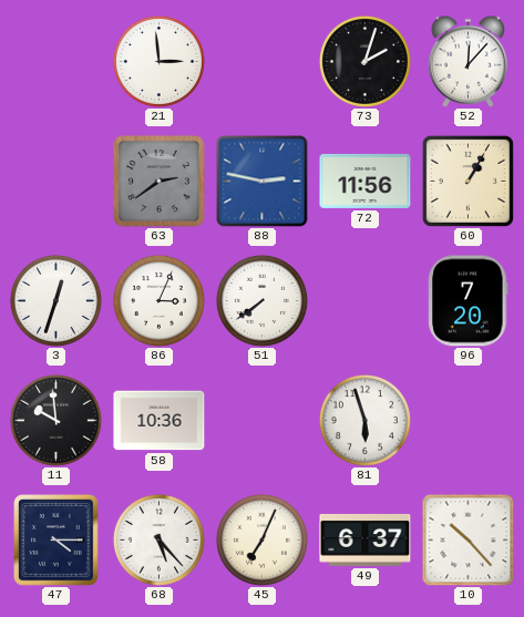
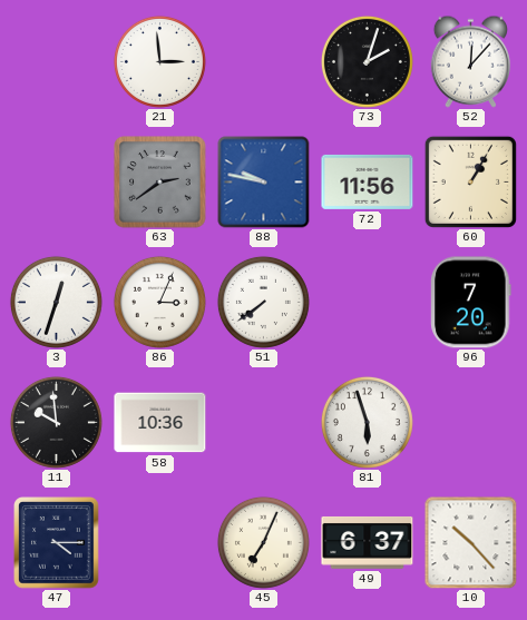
88: 2:47 -> 9:47 (264, 183)
68: 5:23 -> none (158, 539)
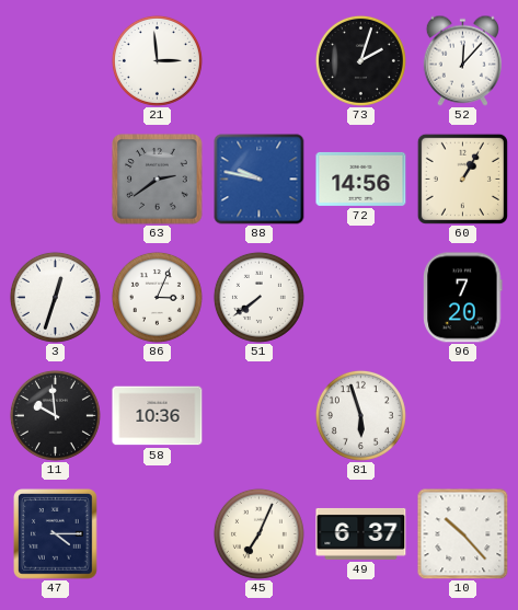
72: 11:56 -> 14:56 (361, 179)
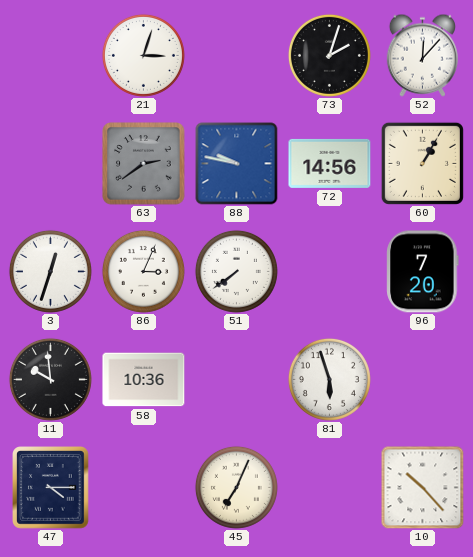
21: 2:59 -> 3:03 (143, 55)
49: 6:37 -> none (361, 533)
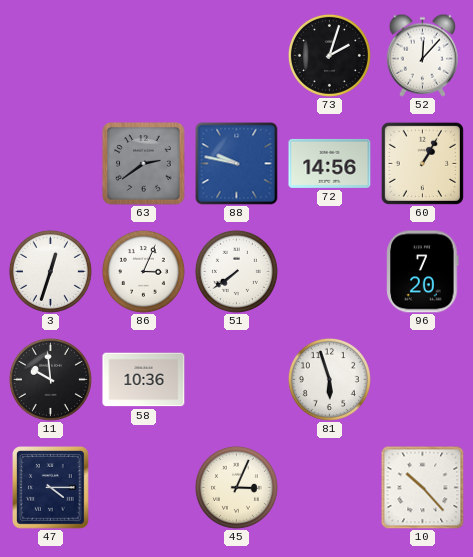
21: 3:03 -> none (143, 55)
45: 7:04 -> 3:04 (236, 487)
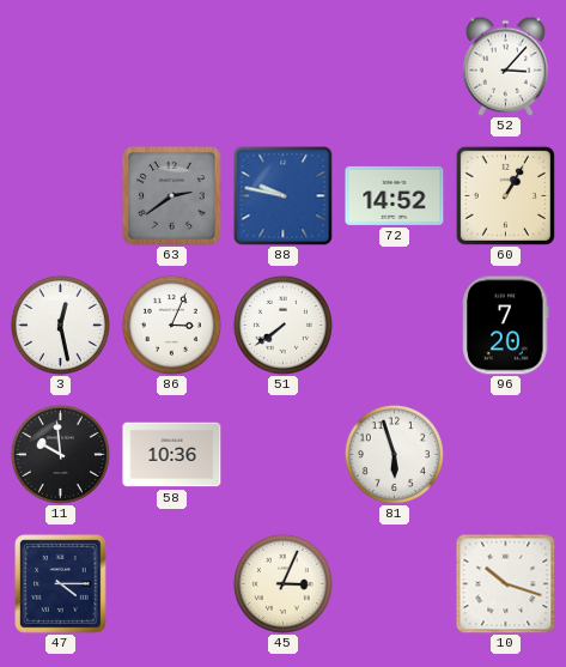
73: 2:03 -> none (329, 55)
52: 12:07 -> 3:07 (505, 66)
72: 14:56 -> 14:52 (395, 195)
3: 12:33 -> 12:28 (60, 325)
10: 10:23 -> 10:18 (505, 583)
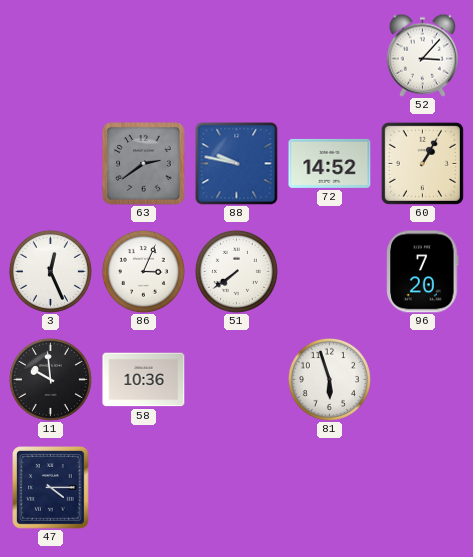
3: 12:28 -> 12:26 (50, 271)
45: 3:04 -> none (282, 583)
10: 10:18 -> none (505, 583)
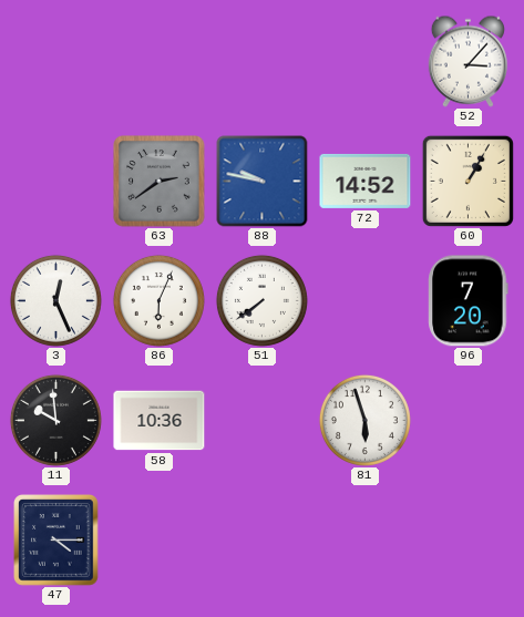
86: 3:04 -> 6:04 (158, 300)
